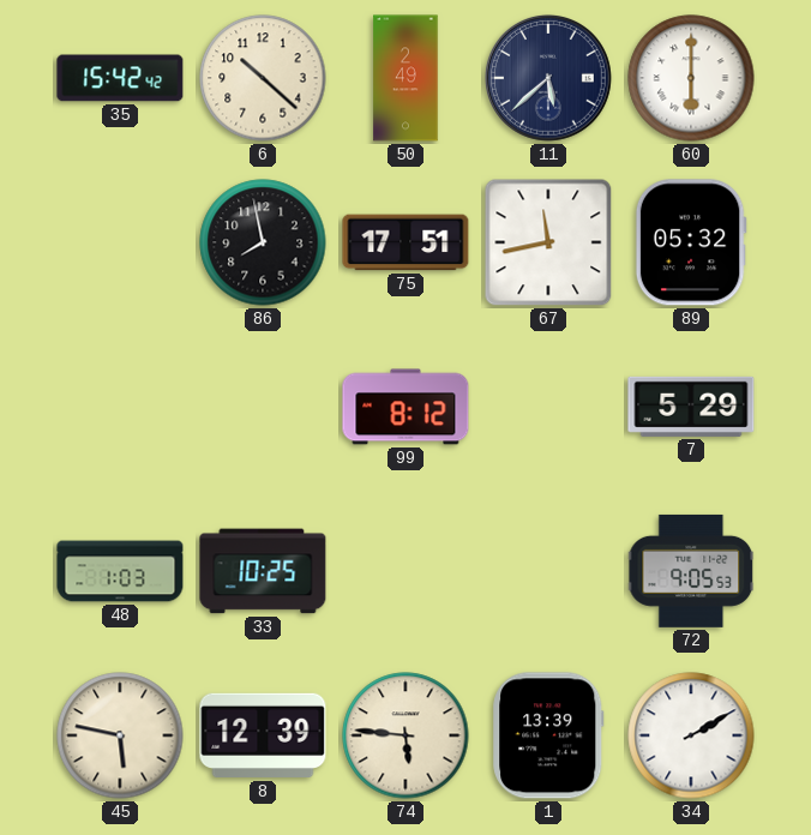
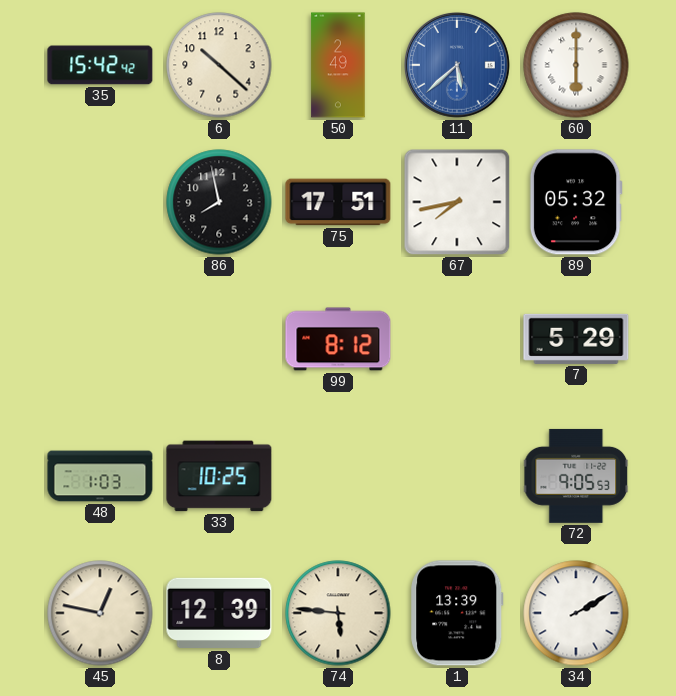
11 dial: navy -> blue (457, 65)
67: 11:43 -> 7:43 (457, 202)
45: 5:47 -> 12:47 (100, 613)
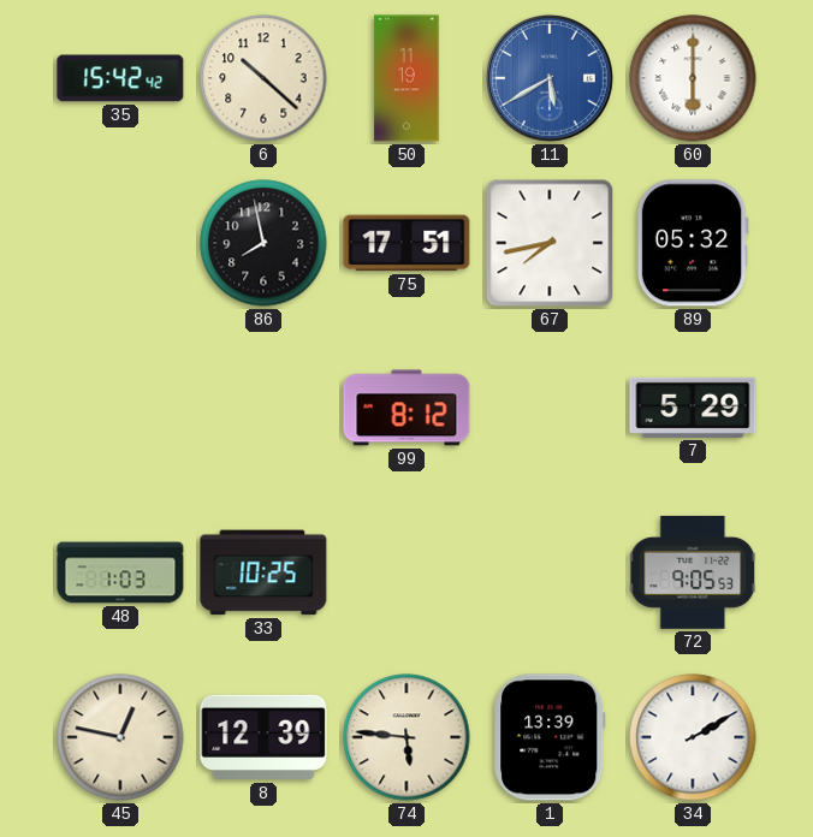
50: 2:49 -> 11:19 (406, 78)
11: 5:38 -> 5:40 (550, 78)
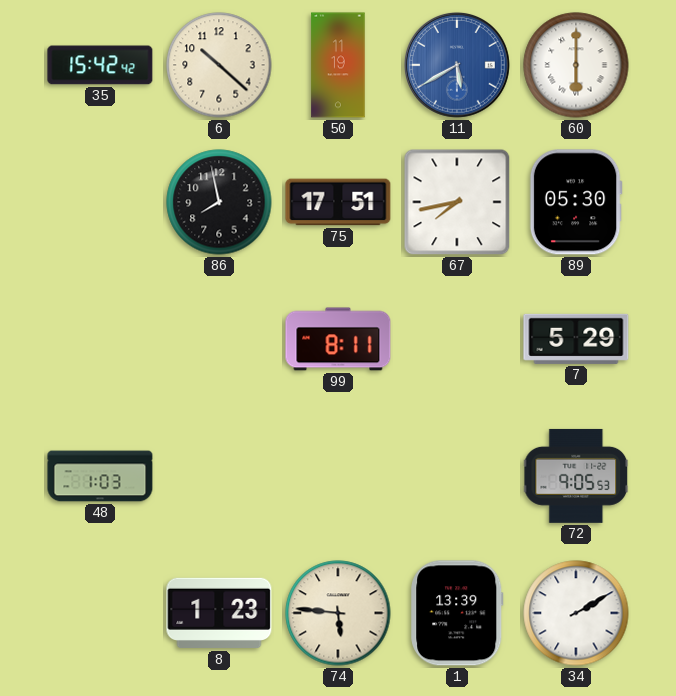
89: 05:32 -> 05:30 (576, 202)
99: 8:12 -> 8:11 (338, 339)
33: 10:25 -> none (263, 572)
45: 12:47 -> none (120, 737)
8: 12:39 -> 1:23 (219, 613)
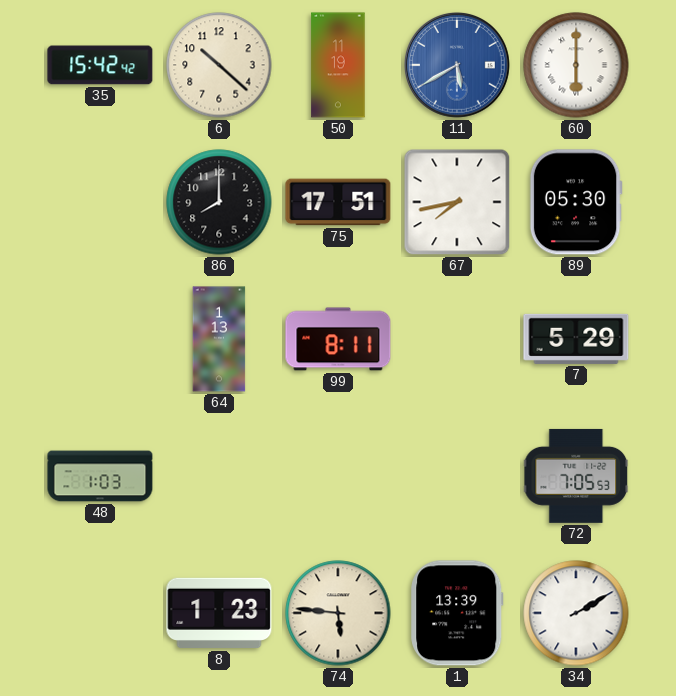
86: 7:58 -> 8:00 (219, 202)
64: none -> 1:13 (219, 339)
72: 9:05 -> 7:05 (576, 476)
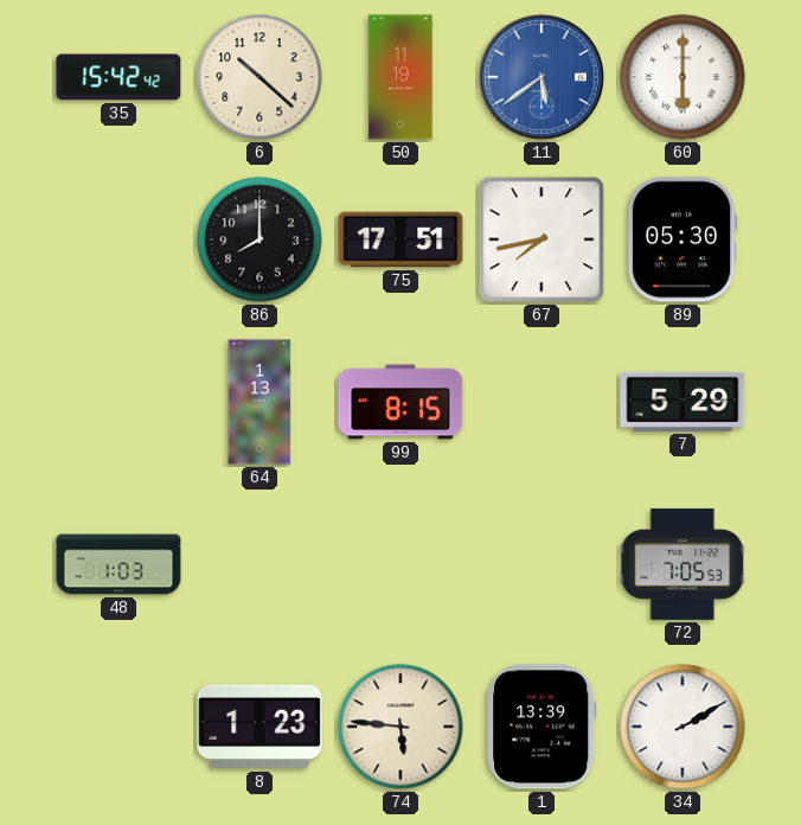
11: 5:40 -> 5:39 (542, 77)
99: 8:11 -> 8:15 (400, 402)
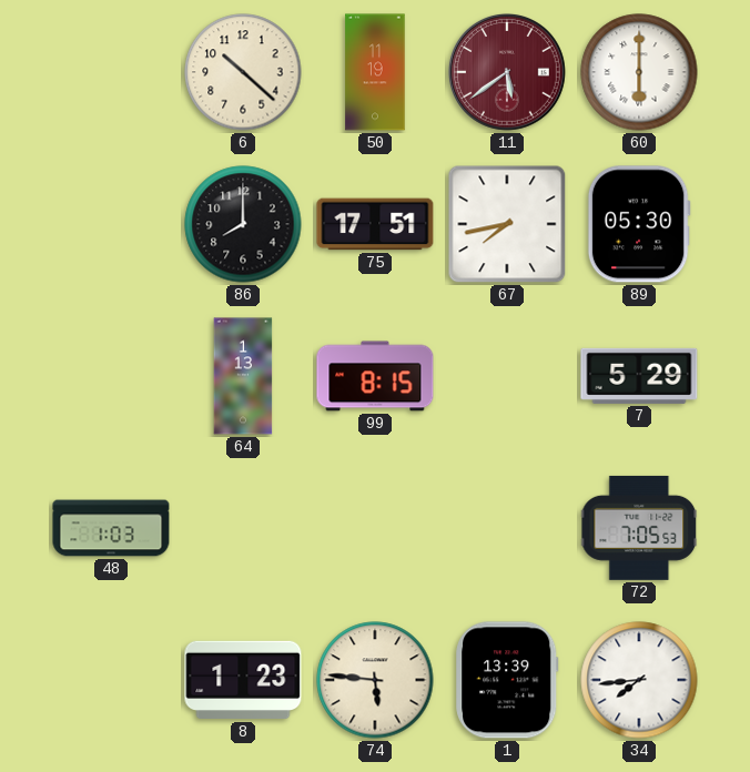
35: 15:42 -> none (118, 77)
11 dial: blue -> burgundy (507, 72)
34: 2:10 -> 7:44 (639, 680)
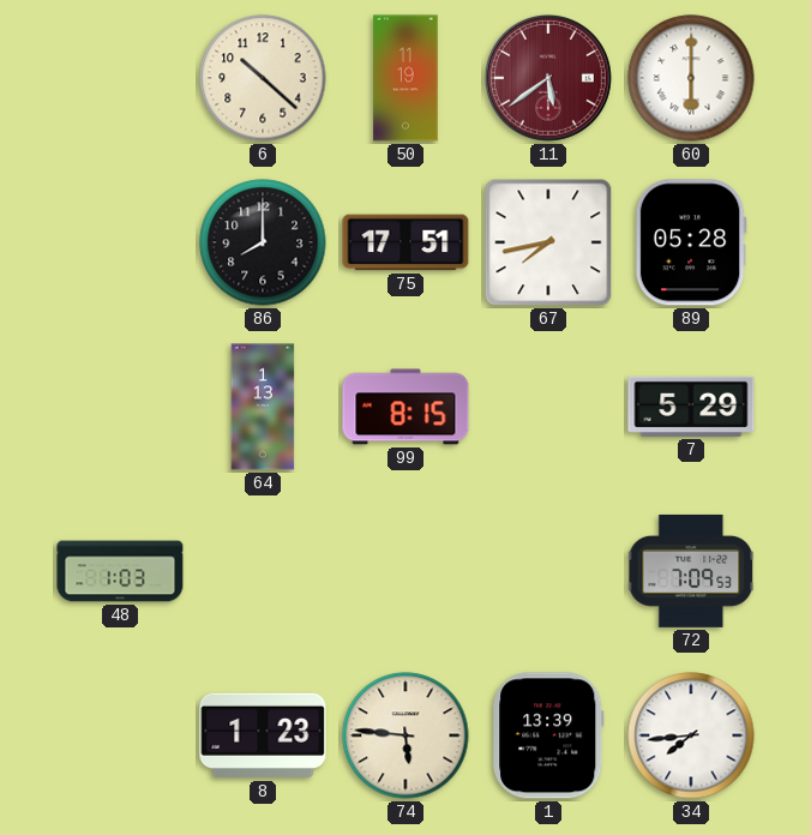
89: 05:30 -> 05:28 (691, 242)
72: 7:05 -> 7:09 (691, 571)
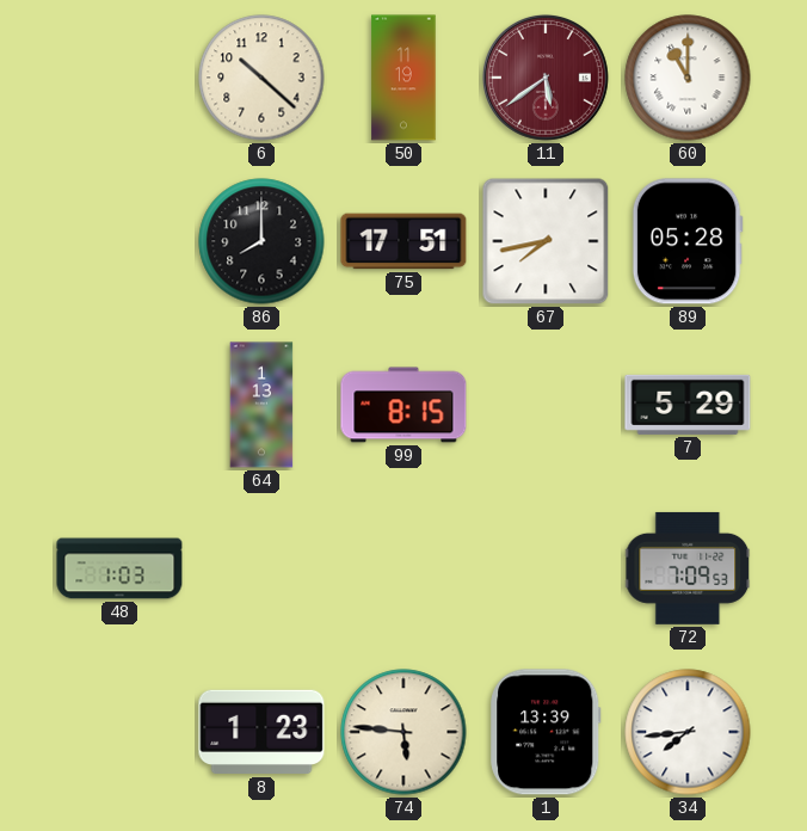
60: 6:00 -> 11:00 (688, 78)
